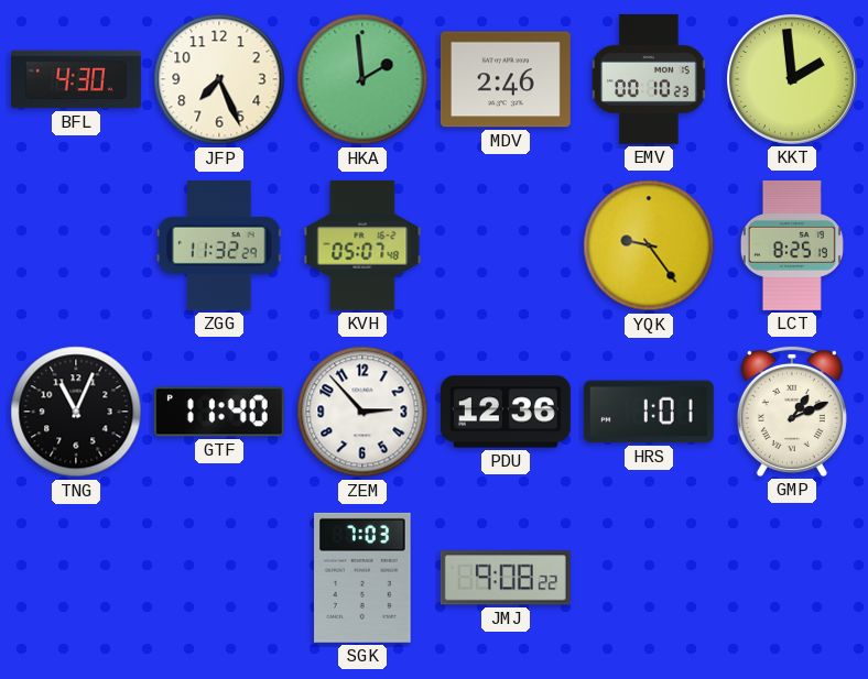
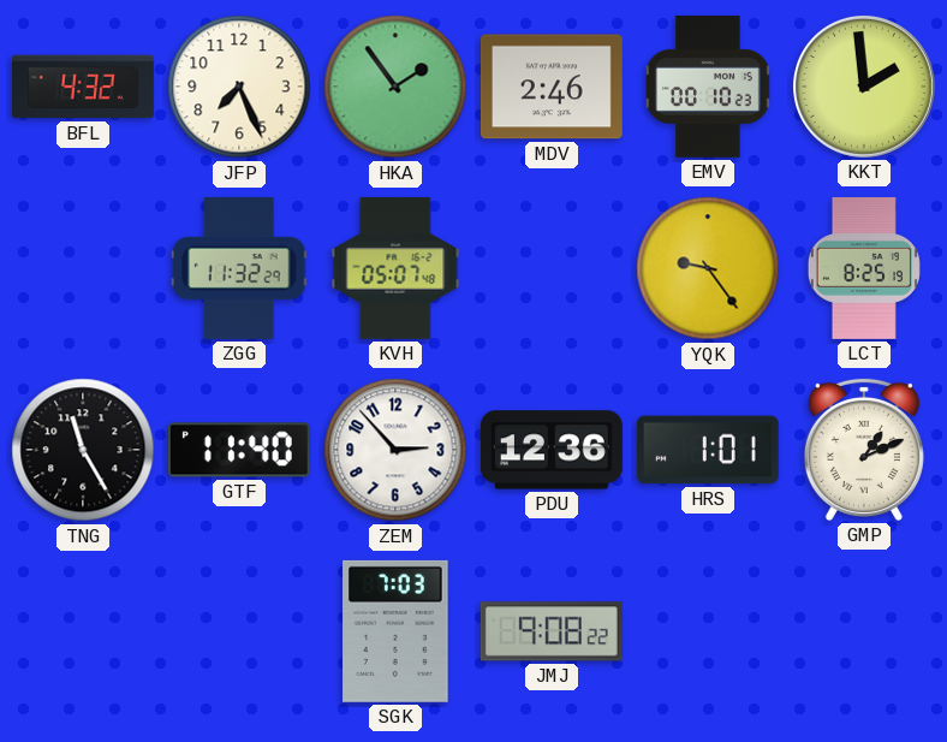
BFL: 4:30 -> 4:32 (83, 87)
HKA: 1:59 -> 1:54 (395, 87)
TNG: 11:04 -> 11:25 (83, 450)
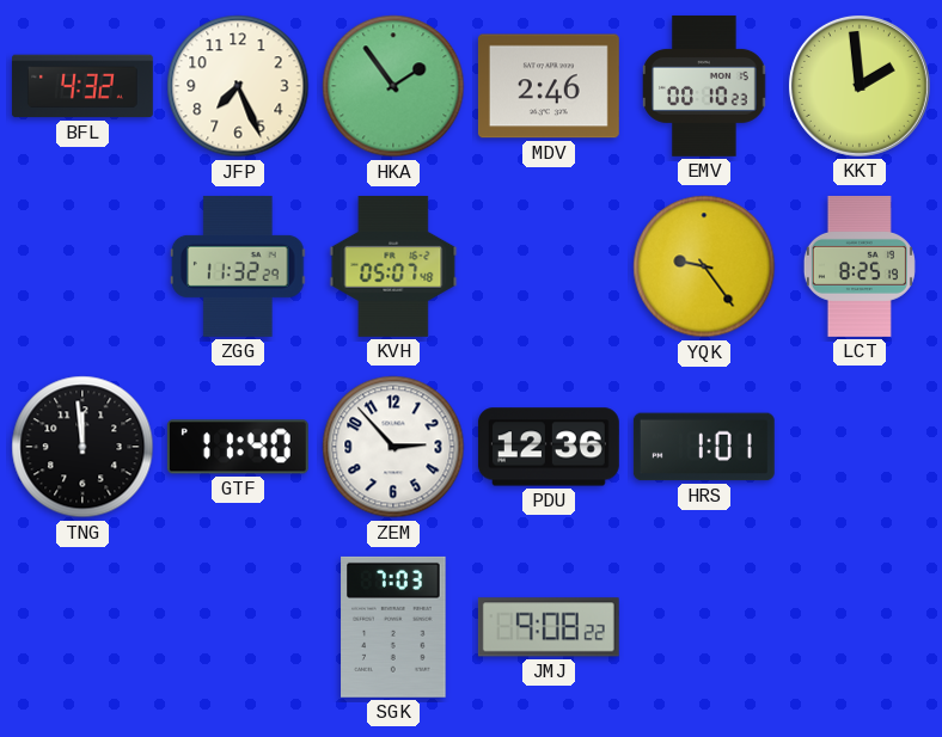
TNG: 11:25 -> 11:59 (82, 447)
GMP: 1:11 -> none (864, 450)
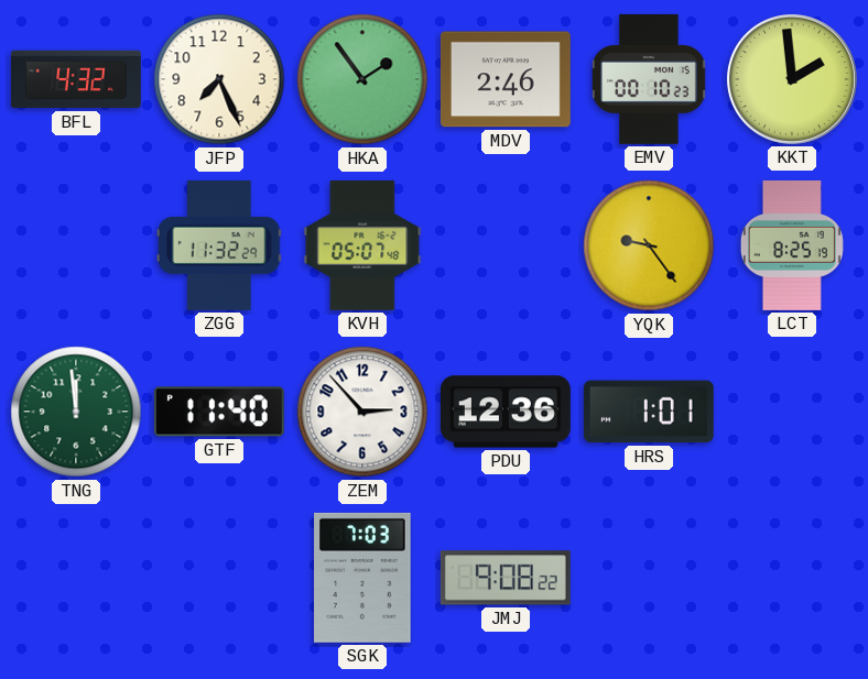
TNG dial: black -> green (76, 412)
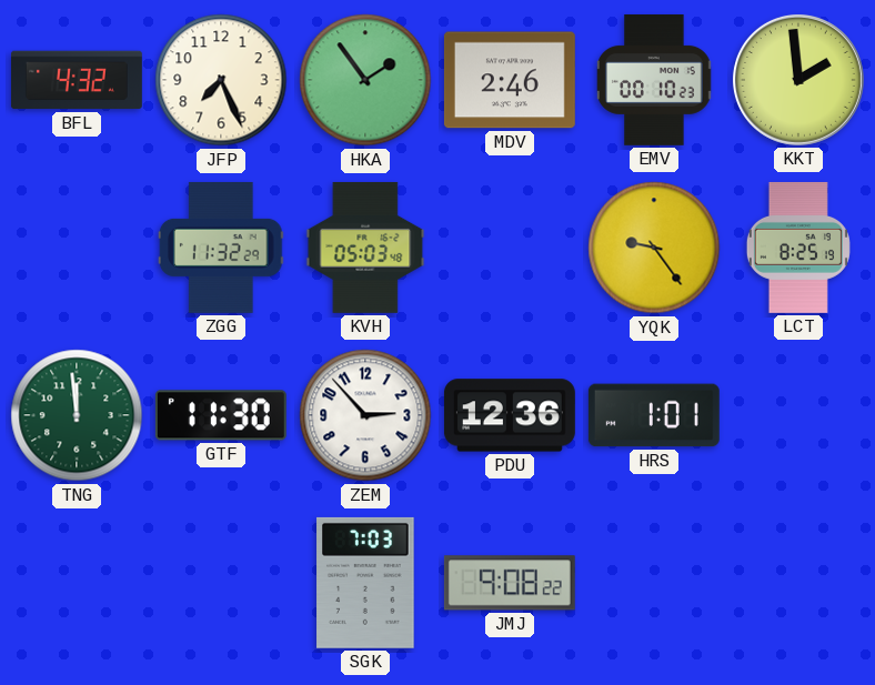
KVH: 05:07 -> 05:03 (365, 248)
GTF: 11:40 -> 11:30 (221, 415)
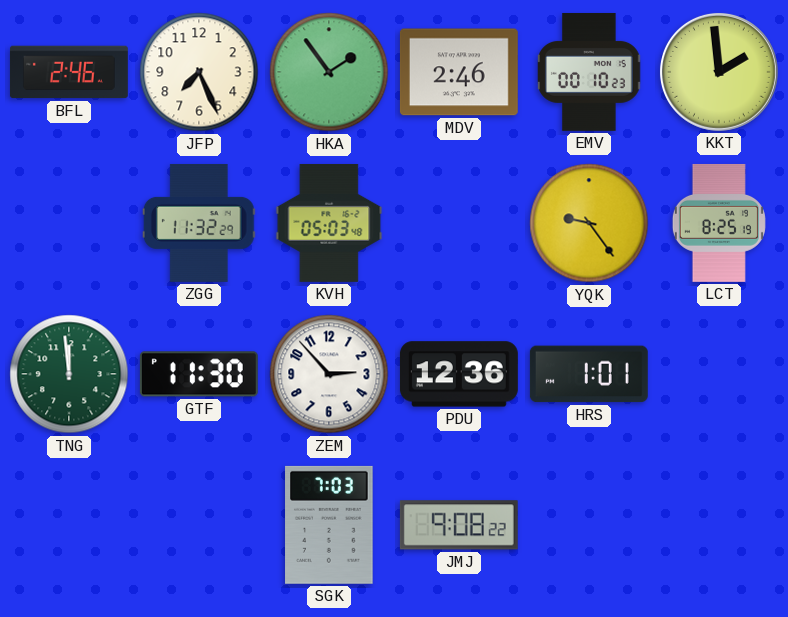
BFL: 4:32 -> 2:46 (69, 72)
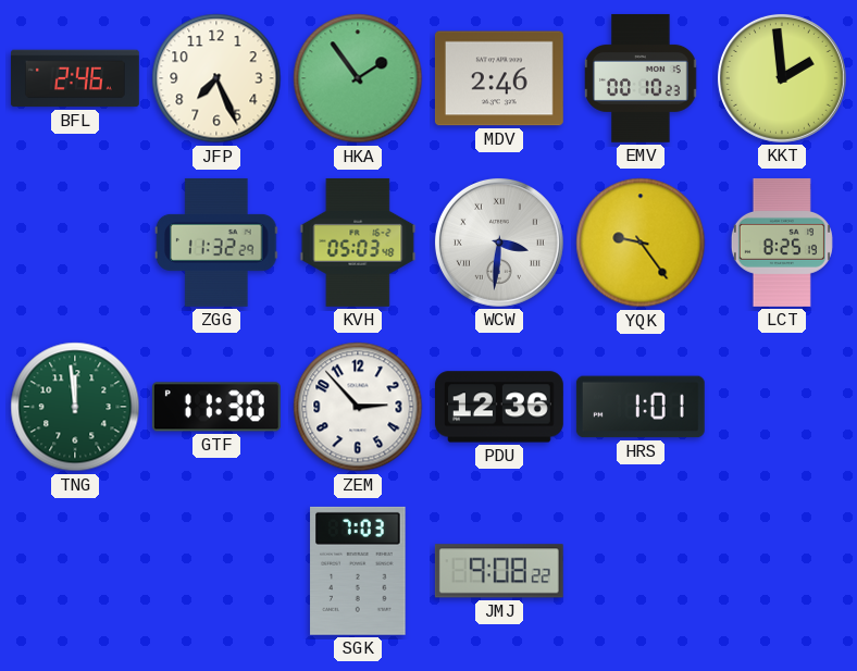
WCW: none -> 3:31 (499, 243)
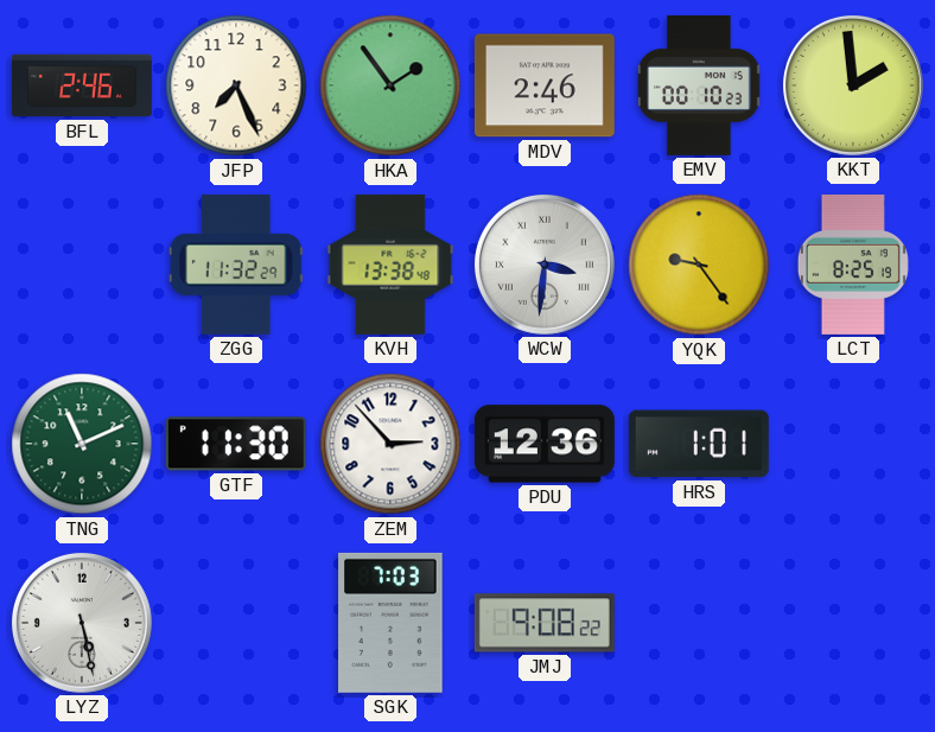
KVH: 05:03 -> 13:38 (390, 265)
TNG: 11:59 -> 11:11 (82, 444)
LYZ: none -> 5:28 (82, 623)
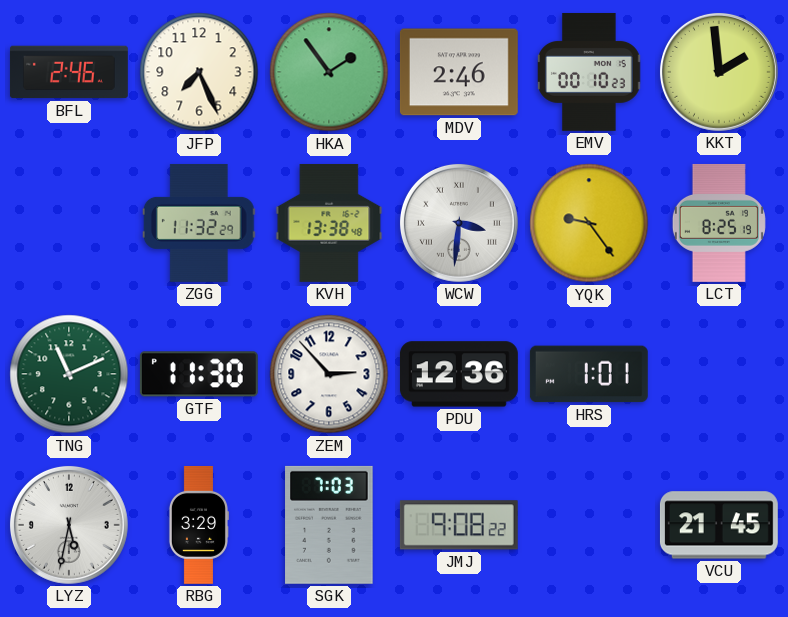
LYZ: 5:28 -> 5:32 (69, 525)
RBG: none -> 3:29 (198, 526)
VCU: none -> 21:45 (719, 525)
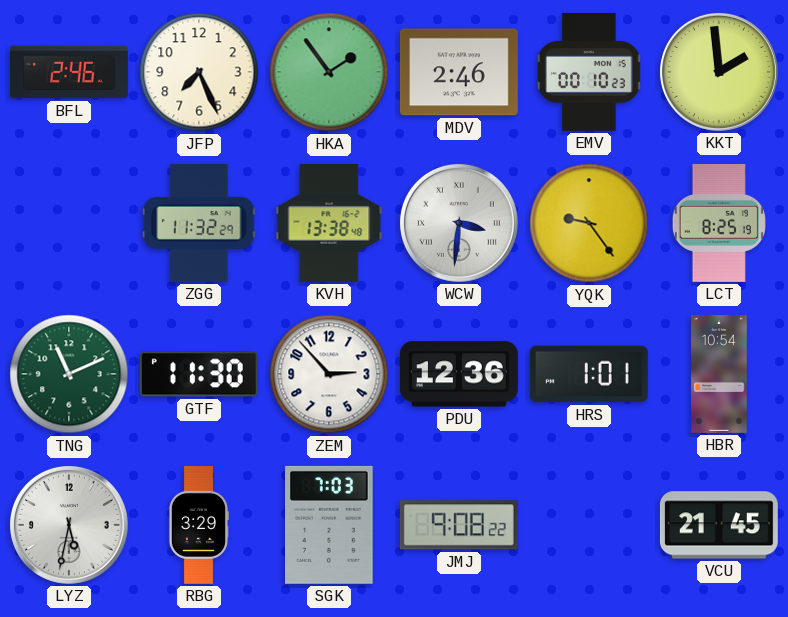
HBR: none -> 10:54 (719, 375)
